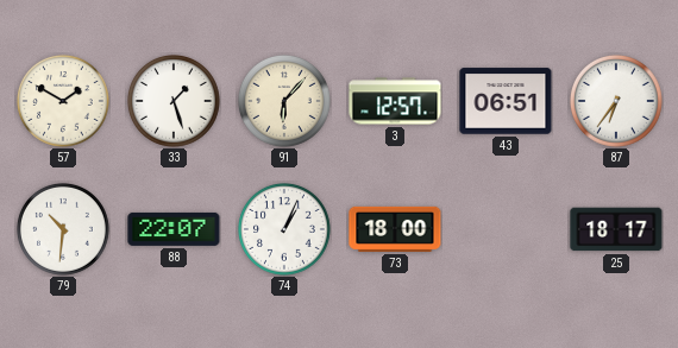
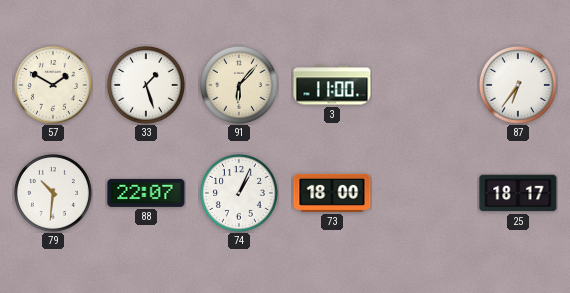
3: 12:57 -> 11:00 (332, 85)
43: 06:51 -> none (506, 101)
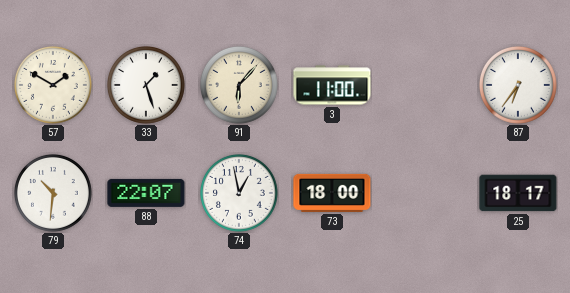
74: 1:04 -> 12:58 (240, 194)
